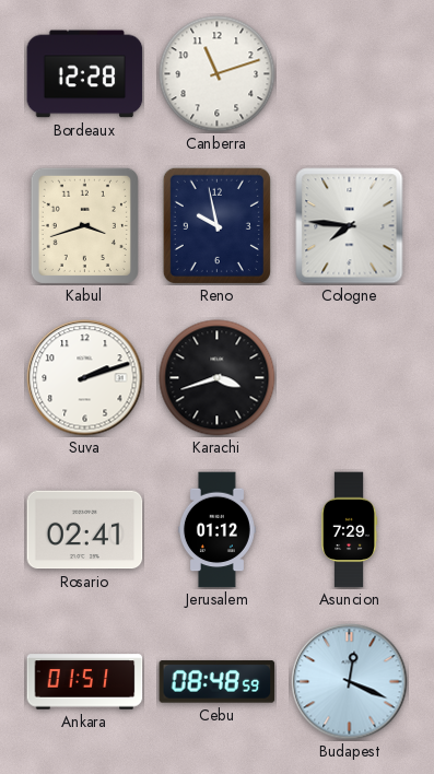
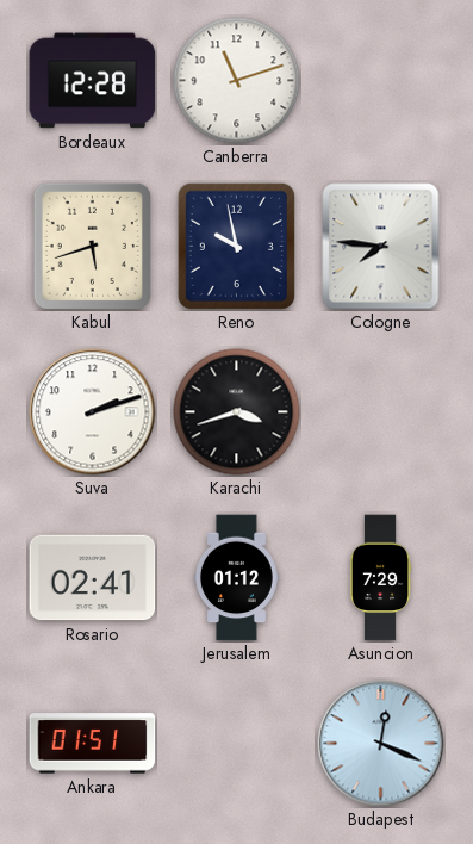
Kabul: 3:42 -> 5:42 (92, 246)
Cebu: 08:48 -> none (218, 682)
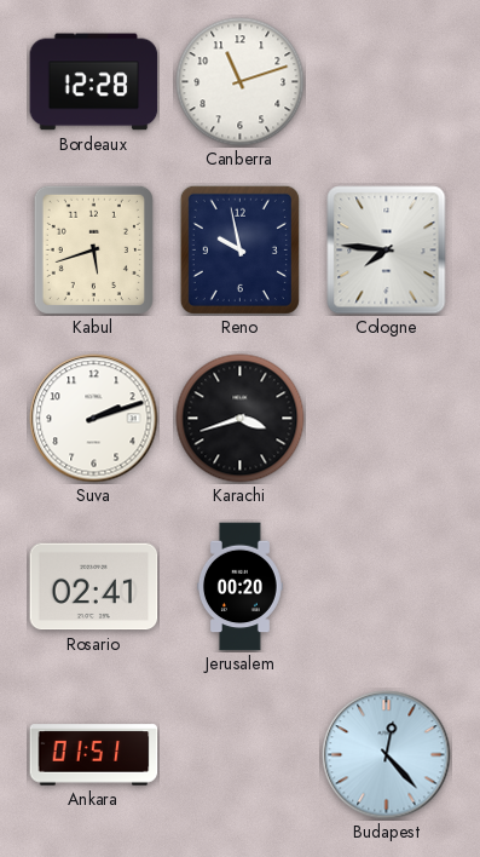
Jerusalem: 01:12 -> 00:20 (239, 587)
Asuncion: 7:29 -> none (380, 578)
Budapest: 12:19 -> 12:23 (387, 755)
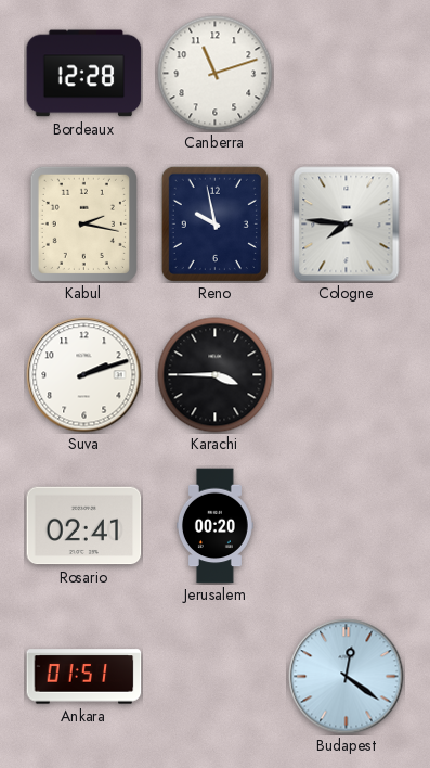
Kabul: 5:42 -> 2:17 (83, 223)
Karachi: 3:42 -> 3:45 (216, 375)
Budapest: 12:23 -> 12:21 (347, 677)
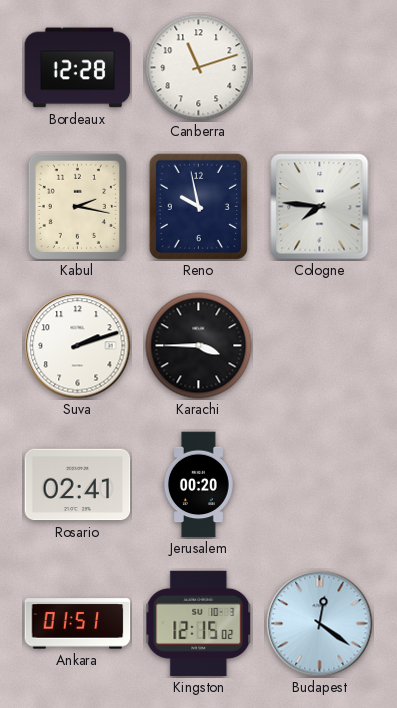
Kingston: none -> 12:15 (199, 623)
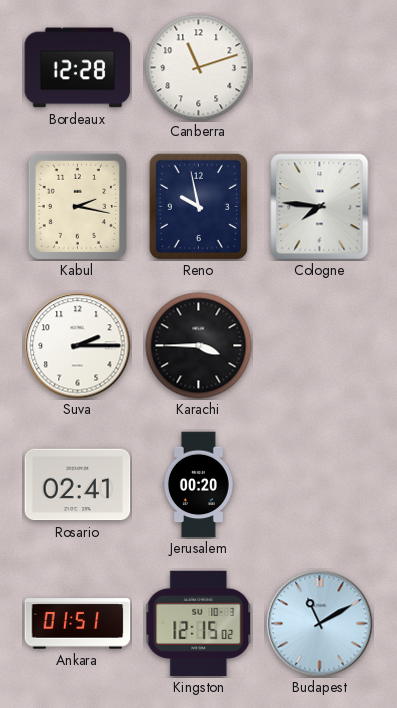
Suva: 2:12 -> 2:15 (78, 346)
Budapest: 12:21 -> 11:10 (320, 624)
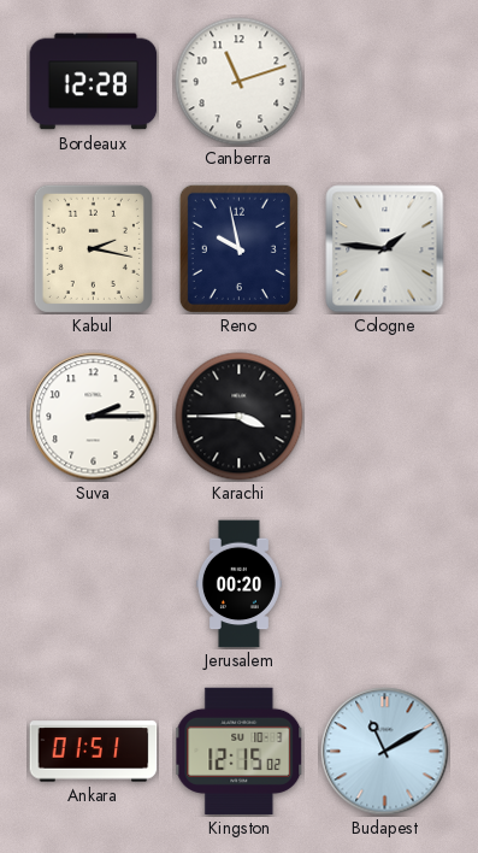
Cologne: 7:46 -> 1:46 (385, 249)
Rosario: 02:41 -> none (78, 485)
